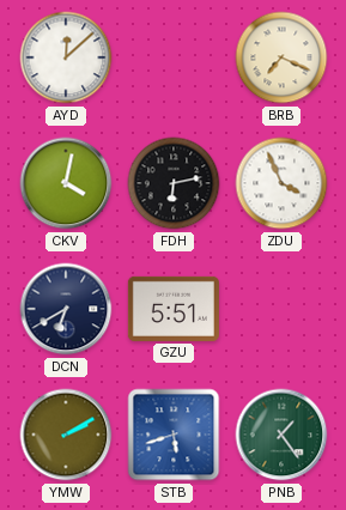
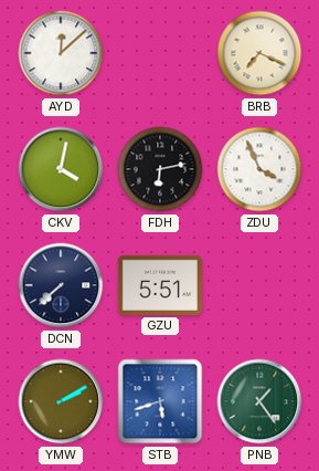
DCN: 6:40 -> 7:38 (61, 285)
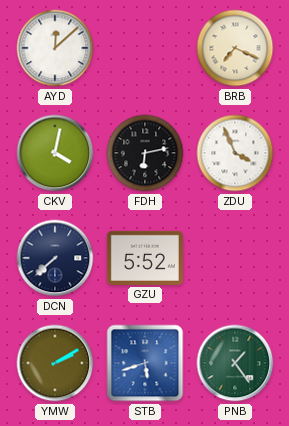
GZU: 5:51 -> 5:52 (145, 258)
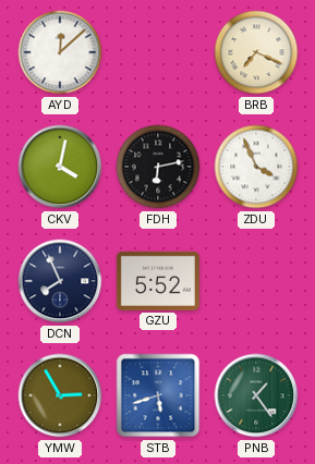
DCN: 7:38 -> 7:56 (60, 281)
YMW: 2:10 -> 2:55 (60, 395)
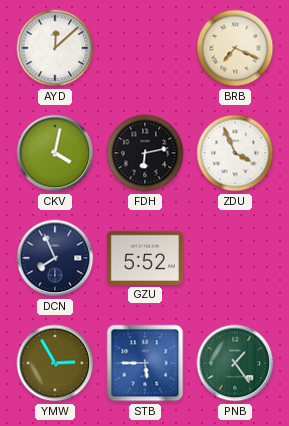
STB: 5:42 -> 5:45 (145, 363)
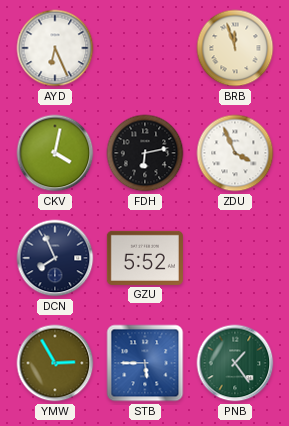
AYD: 12:08 -> 6:26 (55, 48)
BRB: 7:19 -> 11:57 (235, 48)
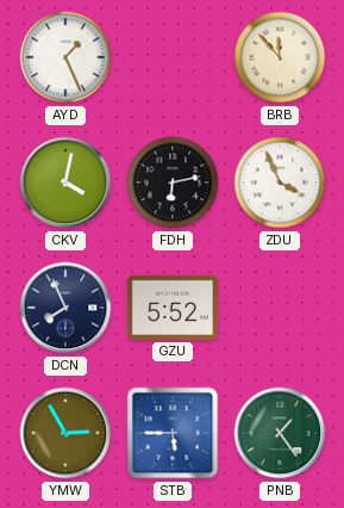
AYD: 6:26 -> 1:26 (65, 57)
BRB: 11:57 -> 11:53 (280, 57)
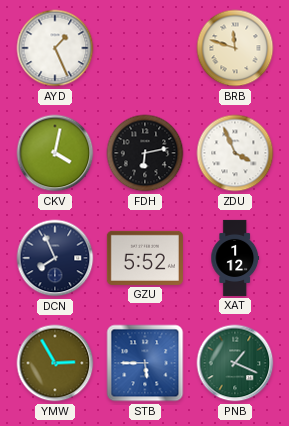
BRB: 11:53 -> 11:48 (235, 48)
XAT: none -> 1:12 (235, 258)
PNB: 1:24 -> 1:19 (235, 363)
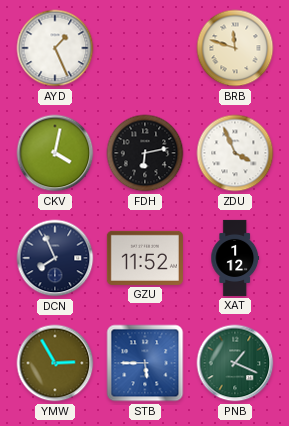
GZU: 5:52 -> 11:52 (145, 258)
